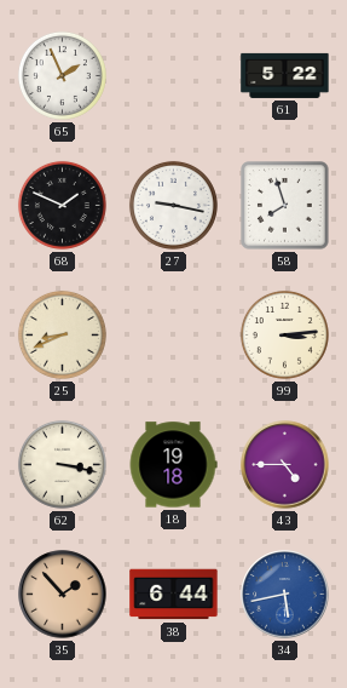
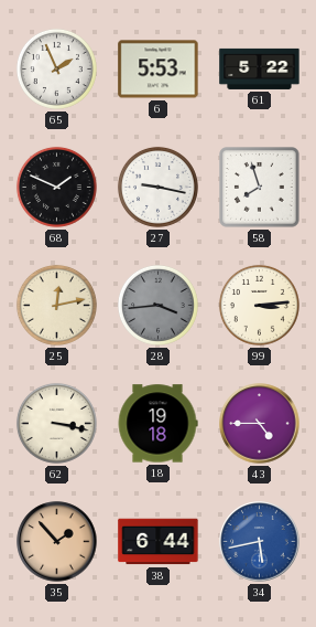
6: none -> 5:53 (159, 70)
25: 8:41 -> 12:13 (56, 305)
28: none -> 3:44 (157, 305)
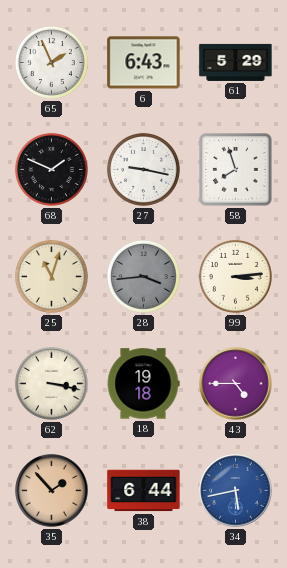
6: 5:53 -> 6:43 (144, 63)
61: 5:22 -> 5:29 (236, 62)
25: 12:13 -> 11:03 (51, 276)
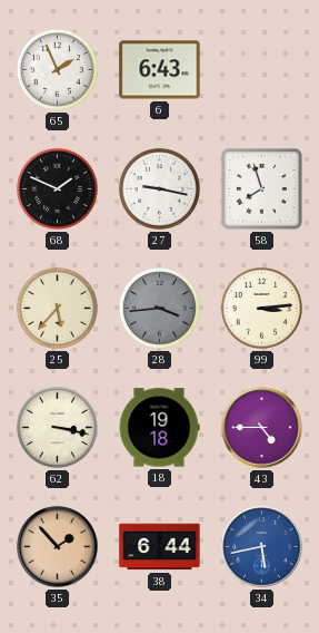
61: 5:29 -> none (236, 62)
25: 11:03 -> 5:37 (57, 308)
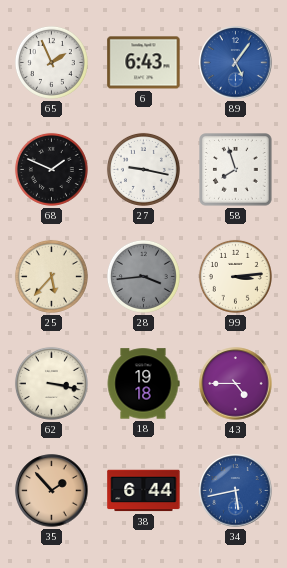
89: none -> 5:06 (236, 63)
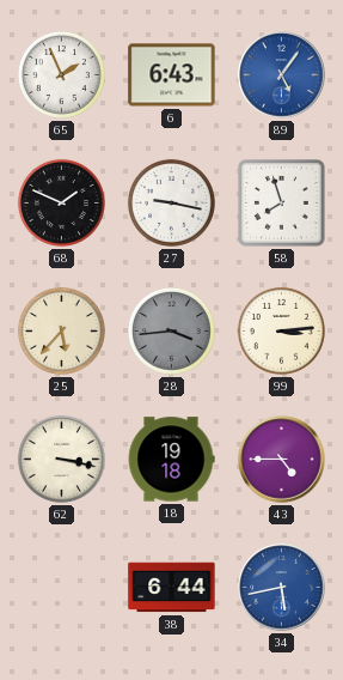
35: 1:53 -> none (52, 491)
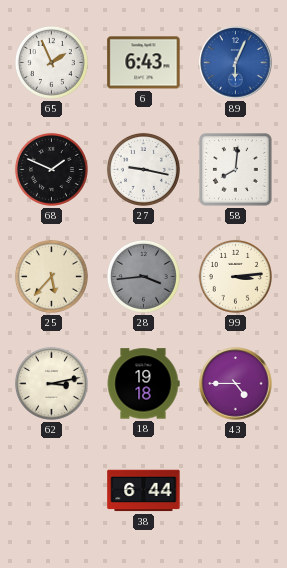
89: 5:06 -> 6:04 (236, 63)
58: 7:57 -> 8:01 (236, 170)
62: 3:17 -> 3:13 (51, 383)
34: 5:43 -> none (282, 588)
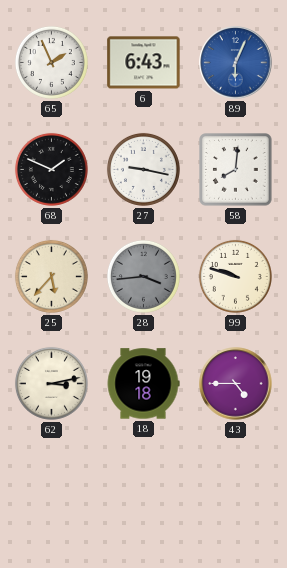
99: 3:14 -> 9:48 (235, 276)
38: 6:44 -> none (144, 491)
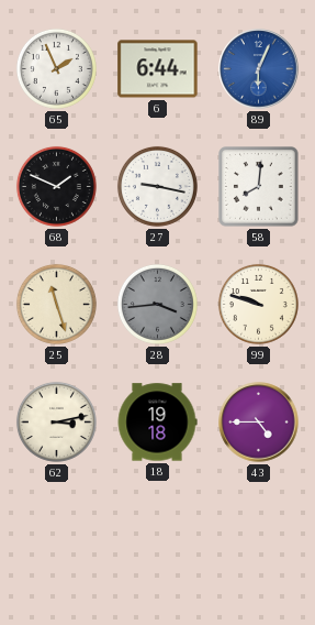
6: 6:43 -> 6:44 (158, 69)
25: 5:37 -> 11:27 (56, 304)
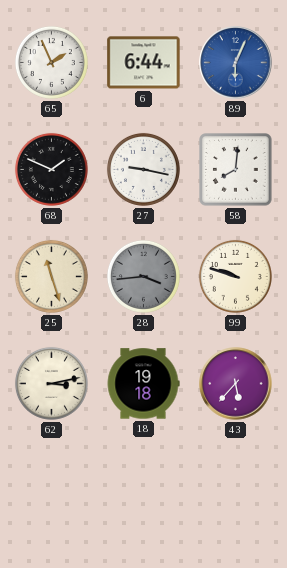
43: 4:45 -> 5:37 (236, 384)
